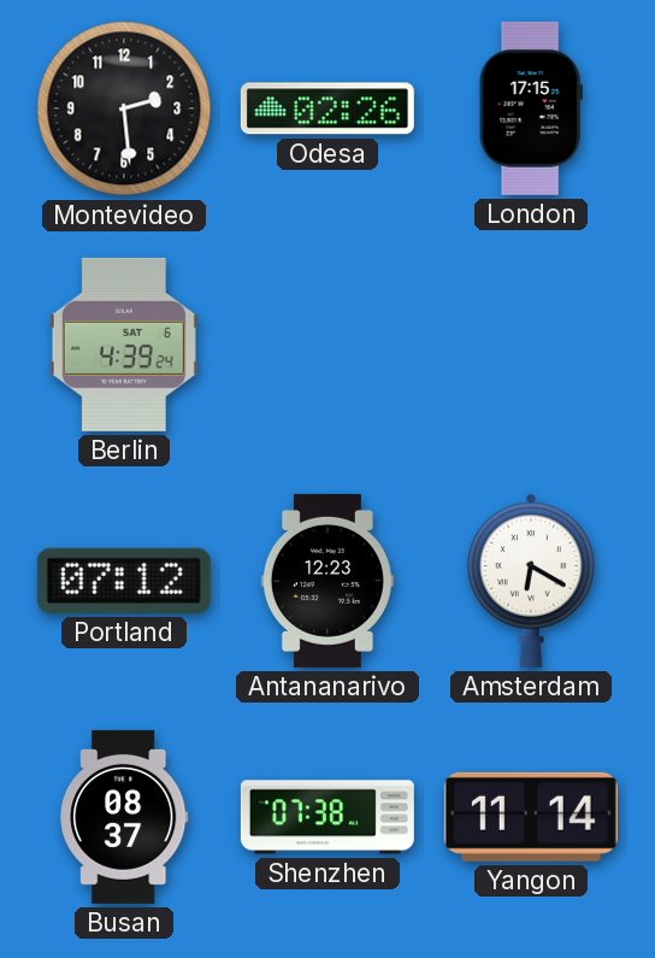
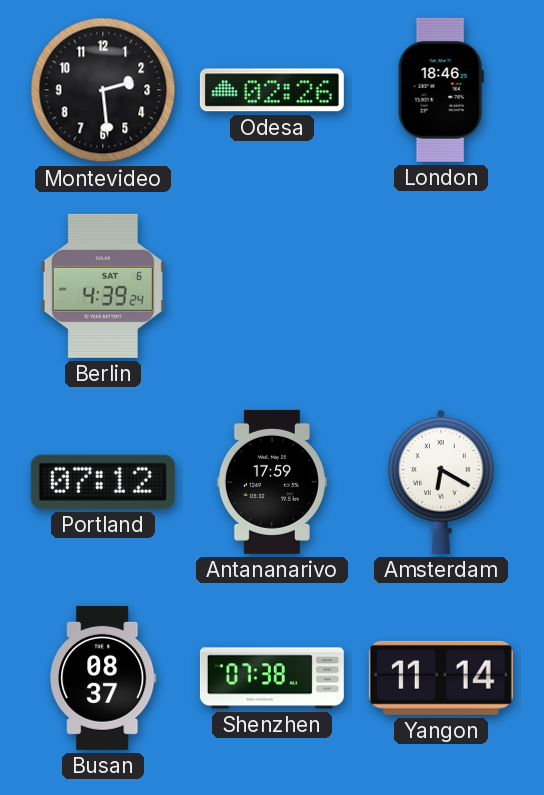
London: 17:15 -> 18:46 (441, 90)
Antananarivo: 12:23 -> 17:59 (272, 482)
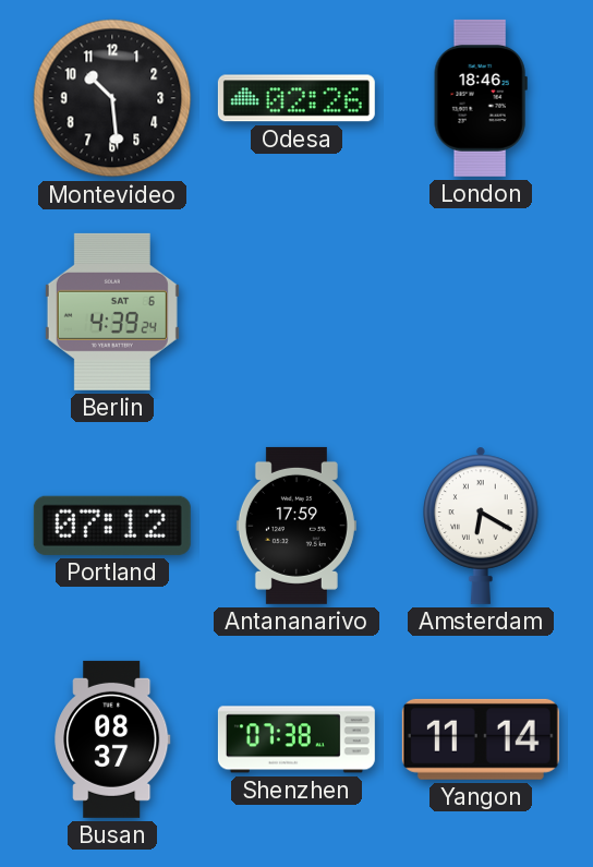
Montevideo: 2:29 -> 10:29 (112, 98)
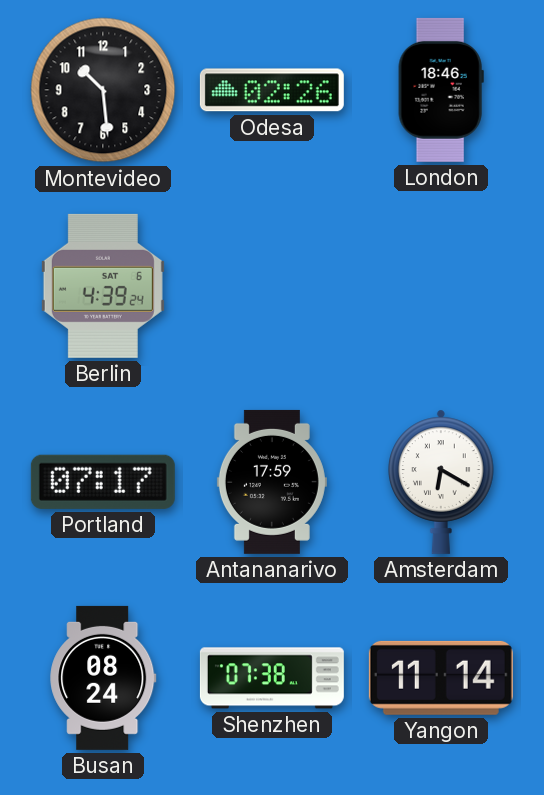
Portland: 07:12 -> 07:17 (103, 482)
Busan: 08:37 -> 08:24 (103, 678)
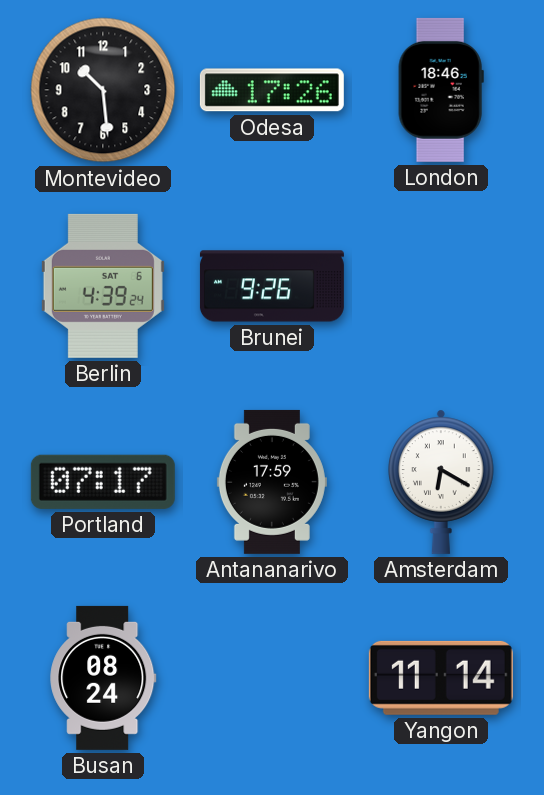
Odesa: 02:26 -> 17:26 (272, 90)
Brunei: none -> 9:26 (272, 286)
Shenzhen: 07:38 -> none (272, 678)
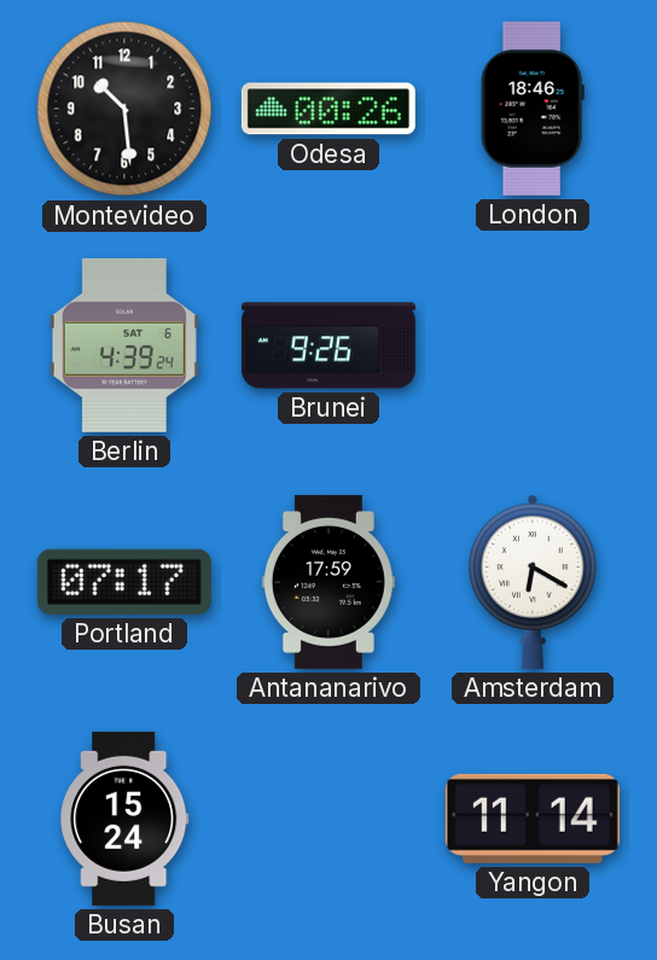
Odesa: 17:26 -> 00:26 (328, 109)
Busan: 08:24 -> 15:24 (124, 819)
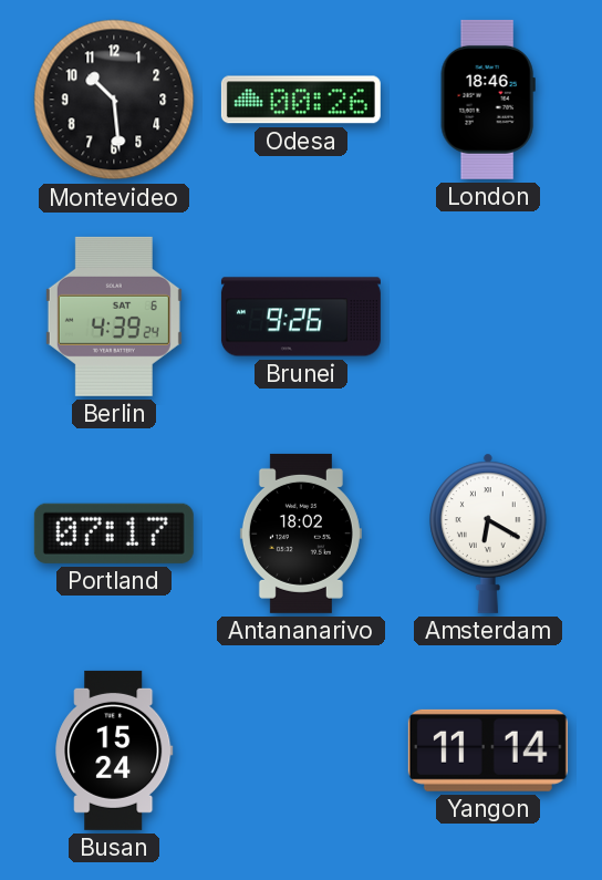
Antananarivo: 17:59 -> 18:02 (301, 534)
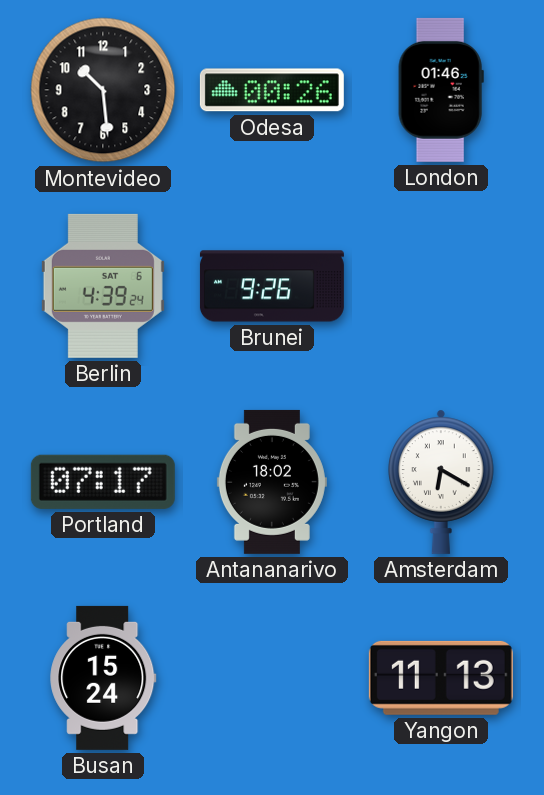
London: 18:46 -> 01:46 (441, 90)
Yangon: 11:14 -> 11:13 (441, 678)
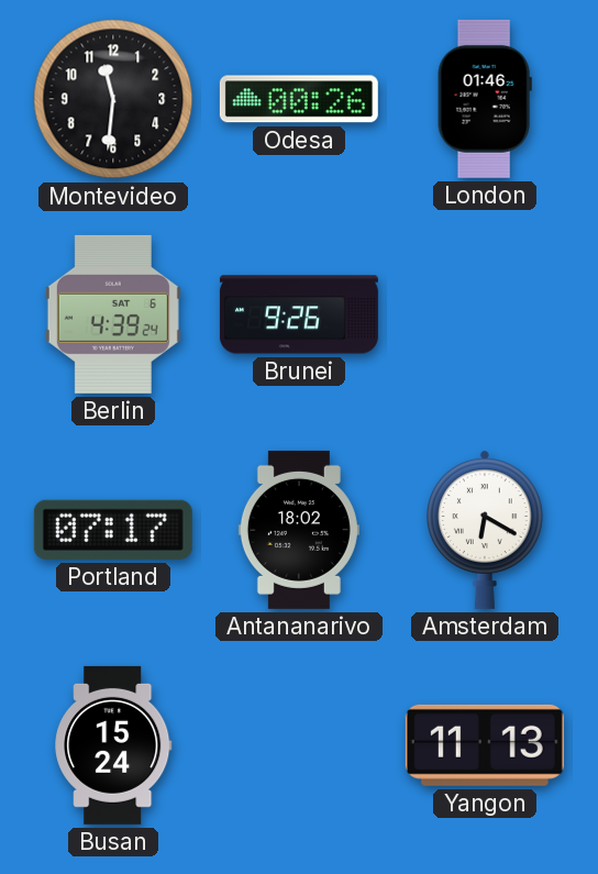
Montevideo: 10:29 -> 11:31 (113, 99)
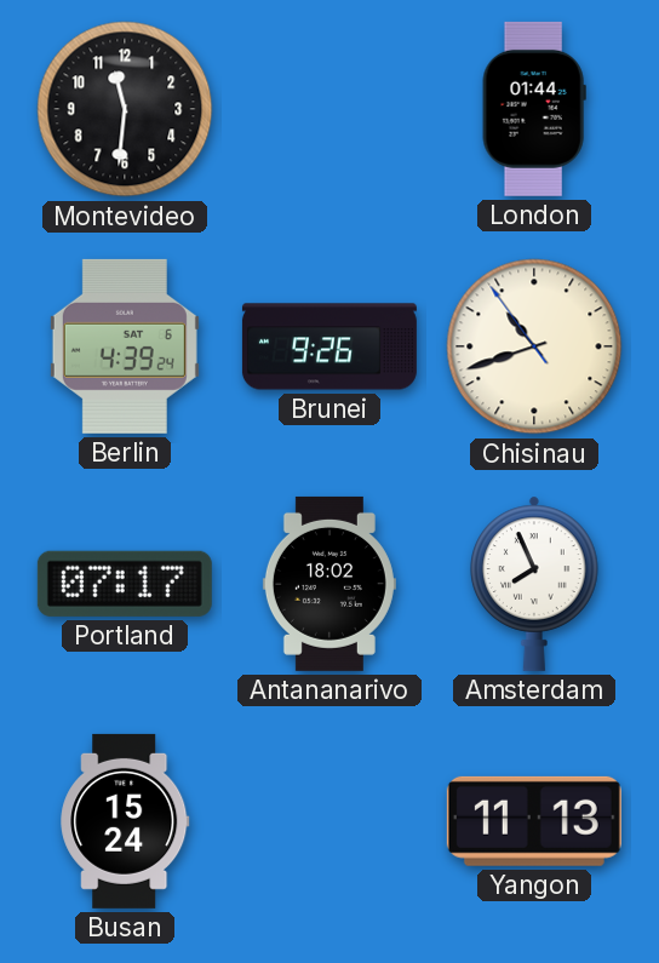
Odesa: 00:26 -> none (299, 99)
London: 01:46 -> 01:44 (534, 109)
Chisinau: none -> 10:41 (534, 346)
Amsterdam: 6:20 -> 7:56 (535, 584)
